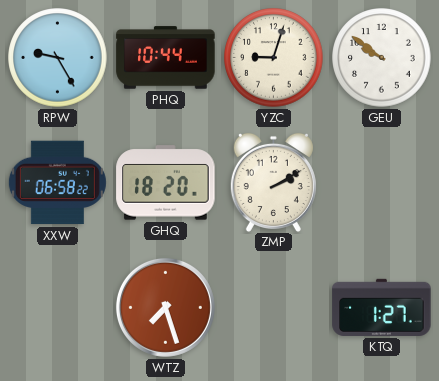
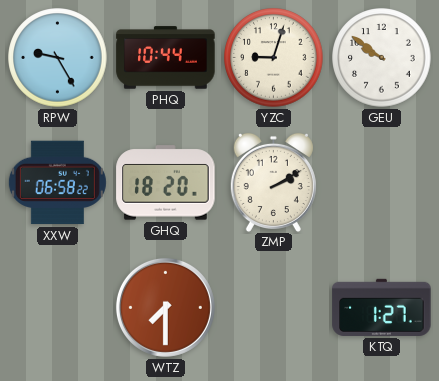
WTZ: 7:27 -> 7:30 (165, 307)
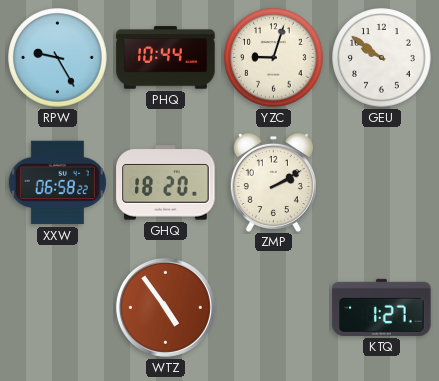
WTZ: 7:30 -> 4:54 (165, 307)
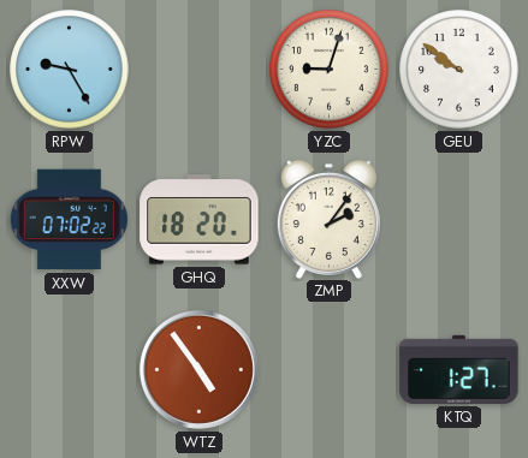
PHQ: 10:44 -> none (166, 58)
XXW: 06:58 -> 07:02 (69, 220)
ZMP: 2:10 -> 2:06 (328, 219)
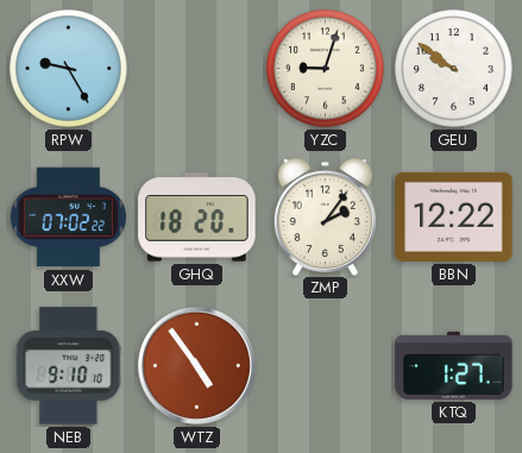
BBN: none -> 12:22 (454, 216)
NEB: none -> 9:10 (69, 366)
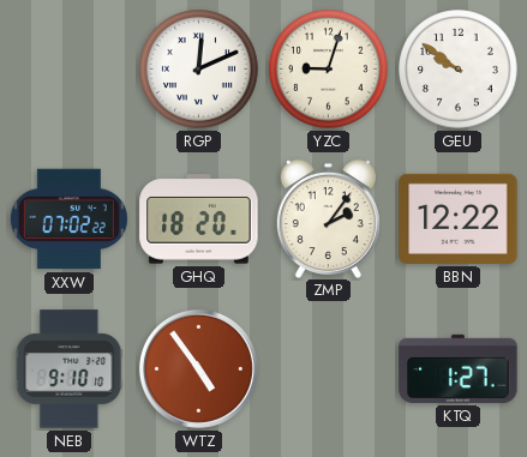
RPW: 9:25 -> none (69, 69)
RGP: none -> 12:11 (199, 70)
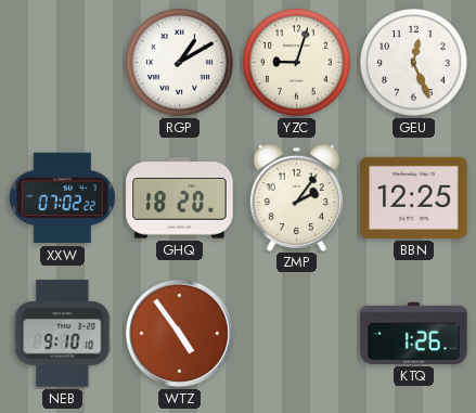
RGP: 12:11 -> 1:10 (180, 63)
GEU: 9:51 -> 12:26 (414, 63)
BBN: 12:22 -> 12:25 (414, 197)
KTQ: 1:27 -> 1:26 (414, 333)
